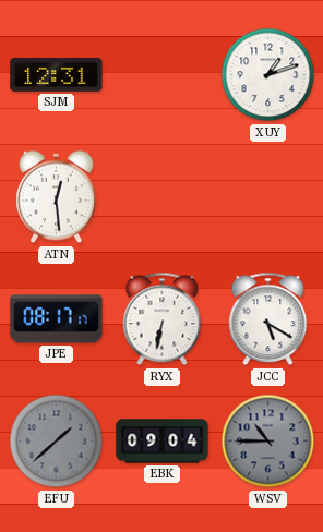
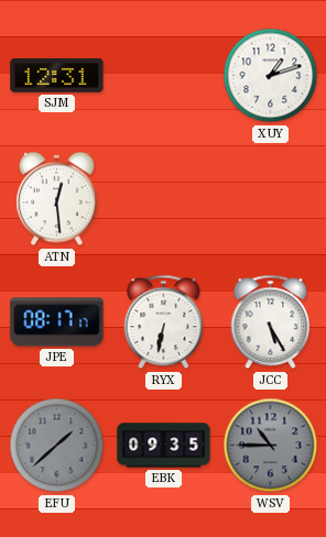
JCC: 5:20 -> 5:25 (271, 322)
EBK: 09:04 -> 09:35 (164, 446)
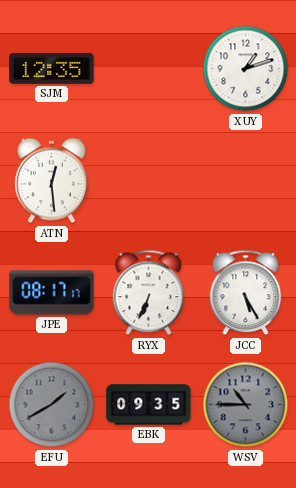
SJM: 12:31 -> 12:35 (52, 68)
RYX: 6:32 -> 6:34 (149, 293)
EFU: 1:38 -> 1:40 (52, 405)
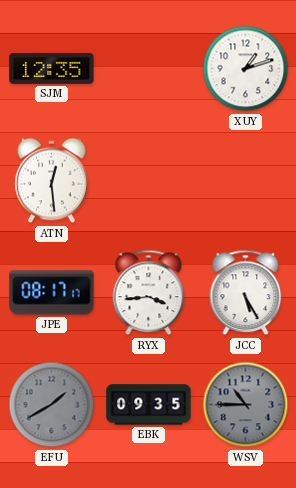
RYX: 6:34 -> 3:44 (149, 293)
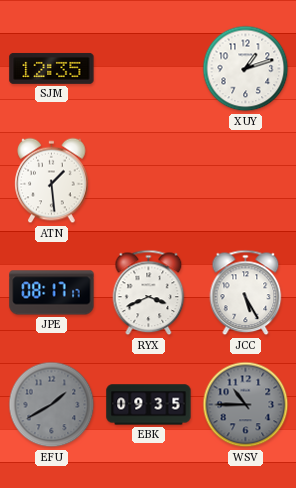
ATN: 12:29 -> 1:29 (52, 181)
RYX: 3:44 -> 3:41 (149, 293)
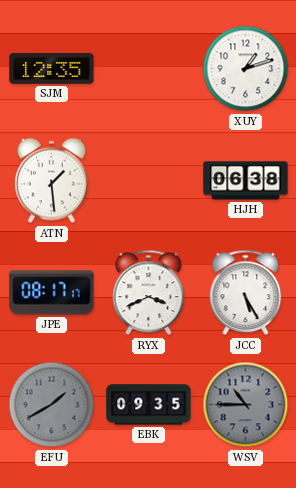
HJH: none -> 06:38 (246, 181)
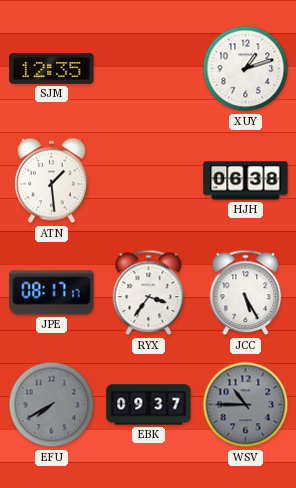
RYX: 3:41 -> 3:36 (149, 293)
EFU: 1:40 -> 7:40 (52, 405)
EBK: 09:35 -> 09:37 (149, 405)
